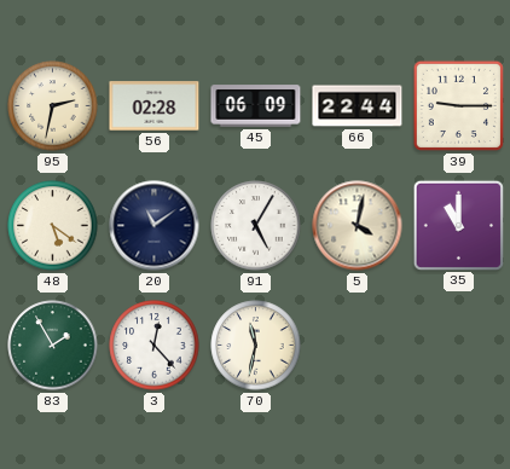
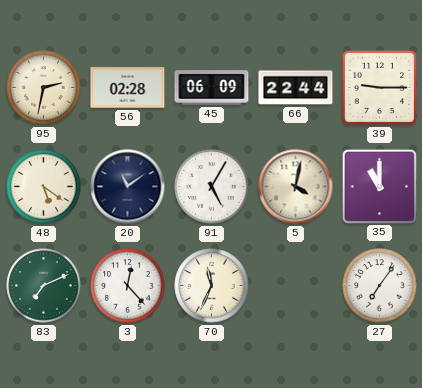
83: 1:55 -> 7:11 (44, 286)
70: 11:32 -> 11:34 (212, 286)
27: none -> 7:06 (380, 286)
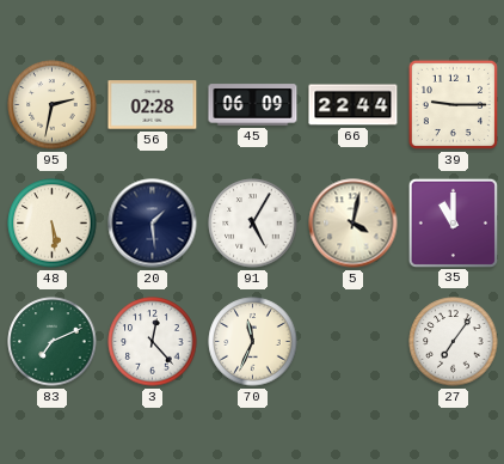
48: 5:21 -> 5:29 (53, 224)
20: 11:09 -> 1:29 (153, 224)
